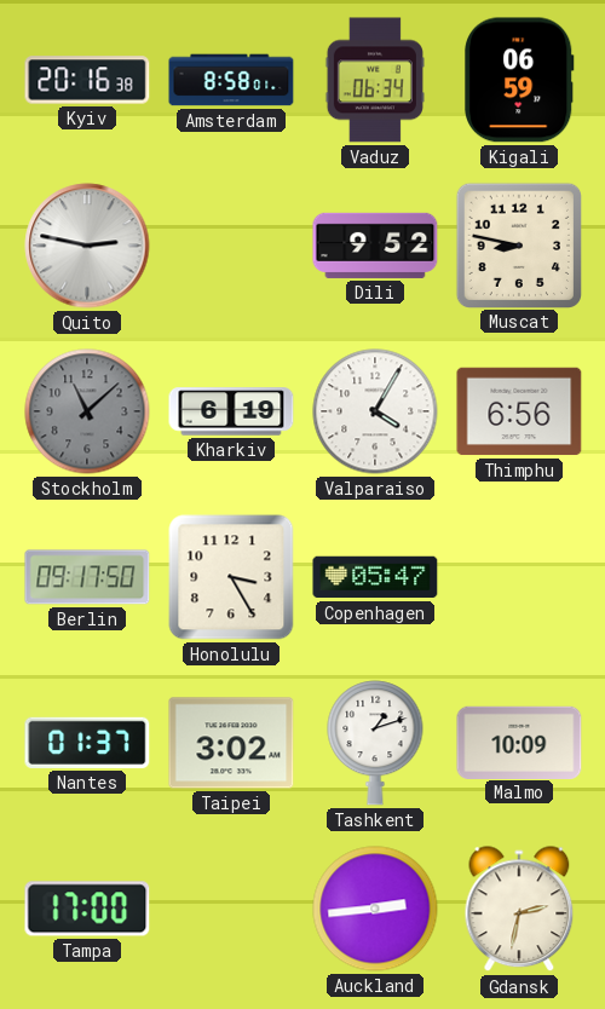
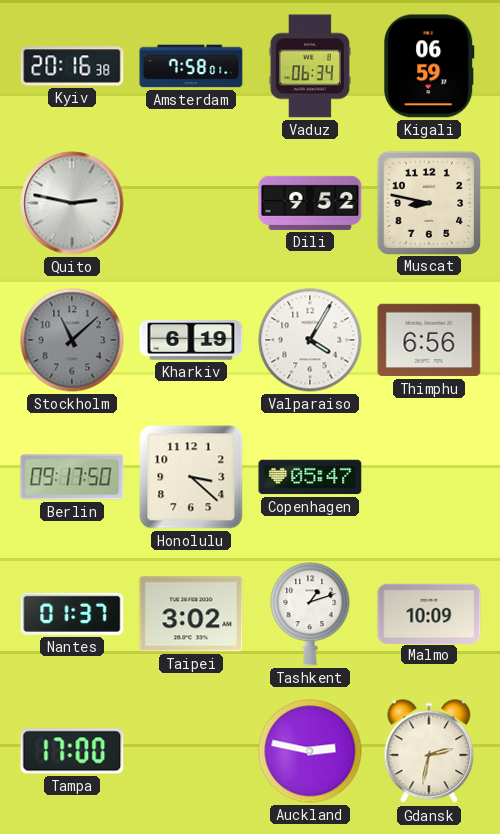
Amsterdam: 8:58 -> 7:58 (191, 66)
Honolulu: 3:25 -> 3:22 (191, 477)
Auckland: 2:44 -> 2:47 (310, 751)
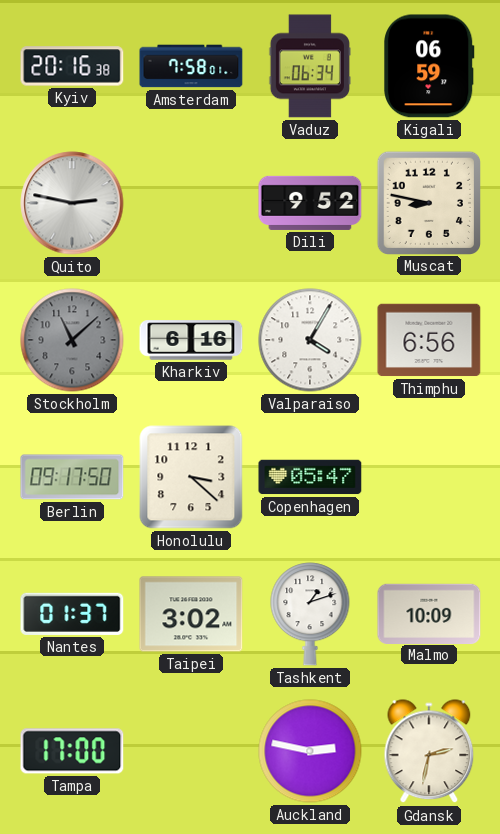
Kharkiv: 6:19 -> 6:16 (191, 340)
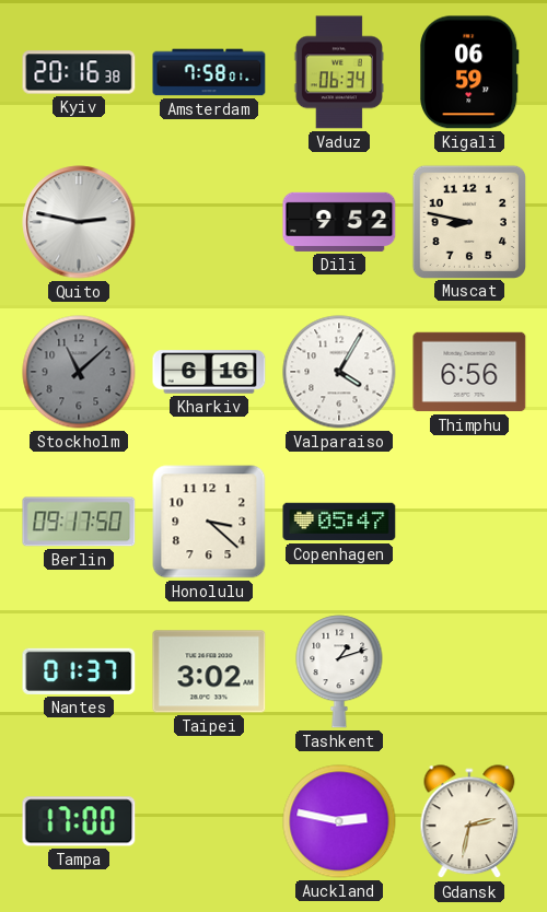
Malmo: 10:09 -> none (429, 613)
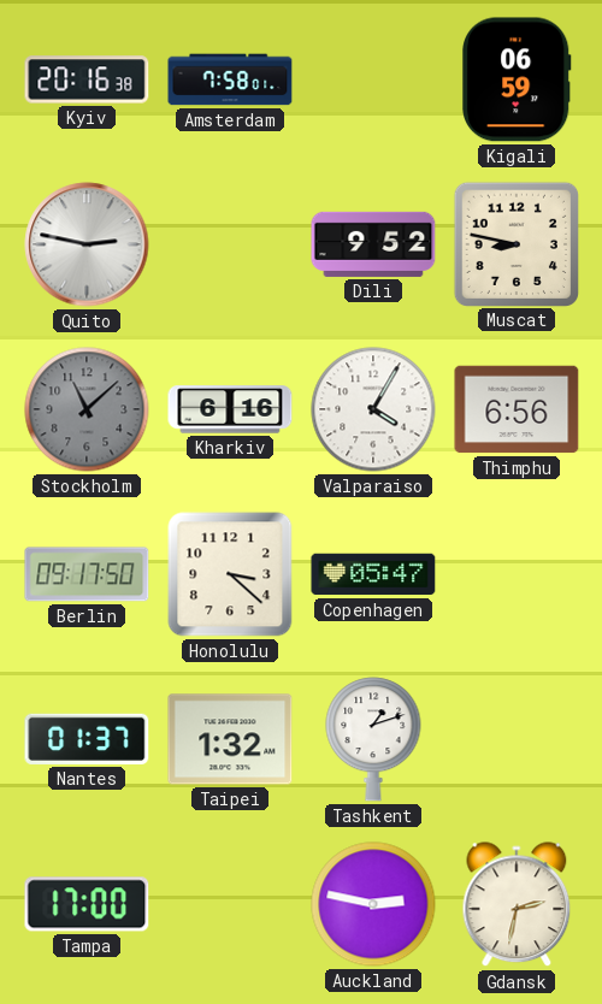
Vaduz: 06:34 -> none (339, 72)
Taipei: 3:02 -> 1:32 (230, 739)
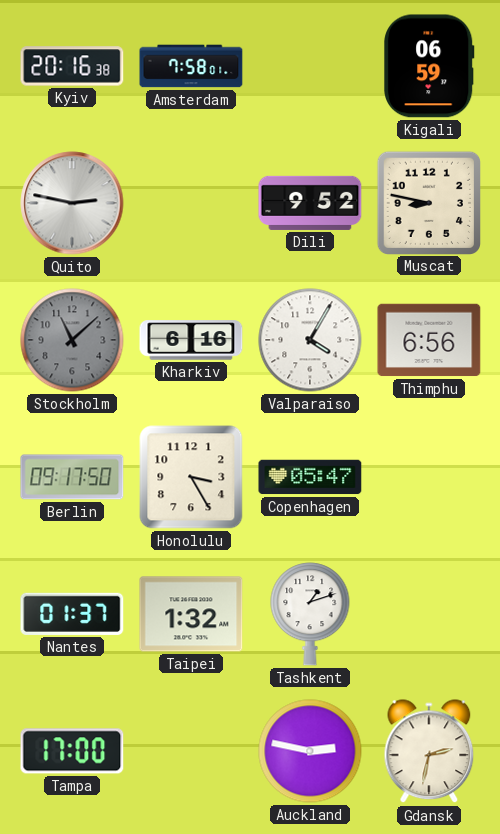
Honolulu: 3:22 -> 3:25 (191, 477)
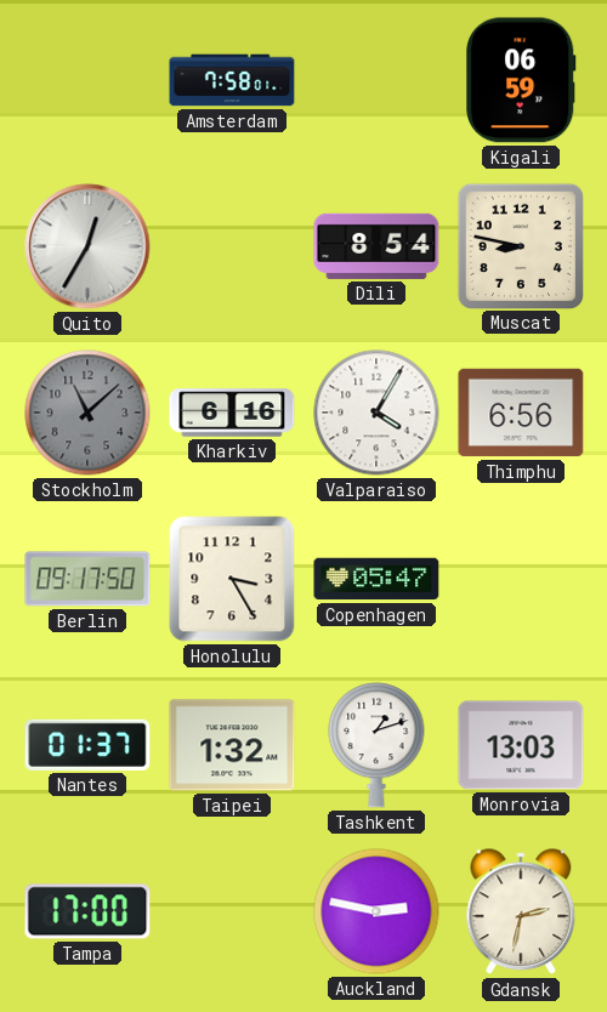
Kyiv: 20:16 -> none (72, 66)
Quito: 2:47 -> 12:35 (87, 246)
Dili: 9:52 -> 8:54 (376, 246)
Monrovia: none -> 13:03 (521, 745)
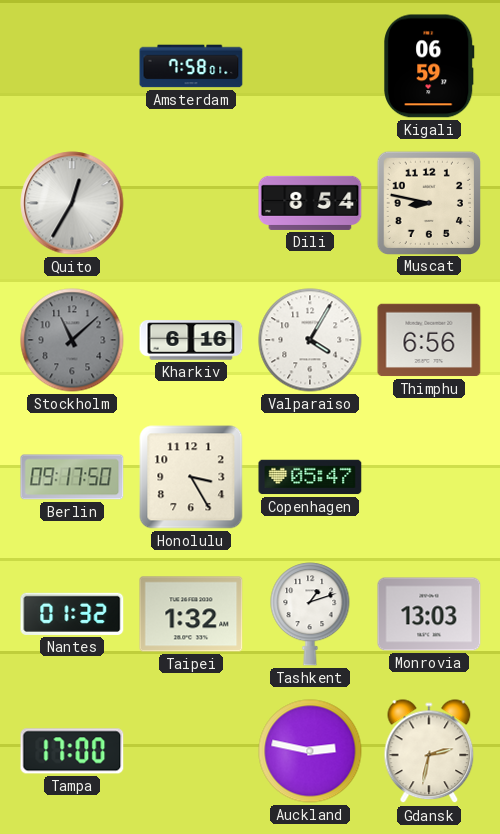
Nantes: 01:37 -> 01:32 (72, 614)
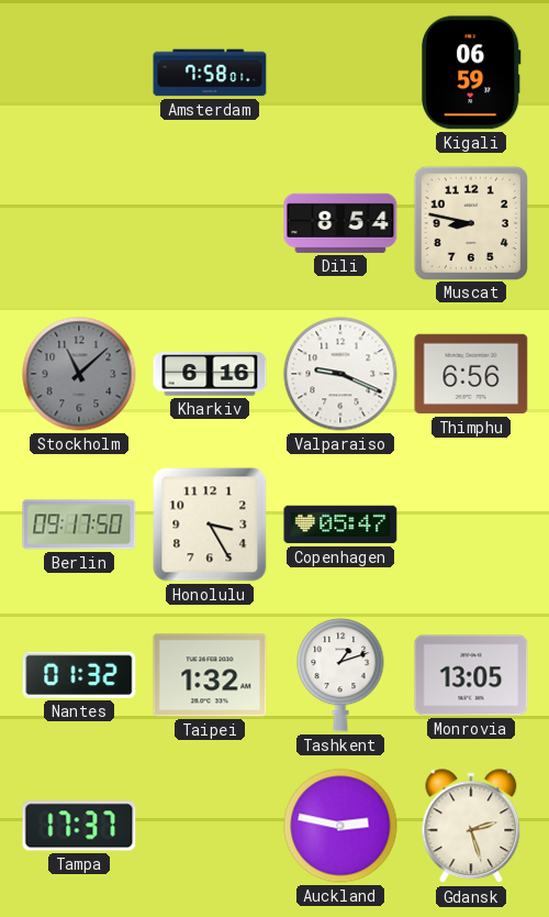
Quito: 12:35 -> none (72, 203)
Valparaiso: 4:05 -> 9:19 (340, 374)
Monrovia: 13:03 -> 13:05 (471, 675)
Tampa: 17:00 -> 17:37 (79, 826)
Gdansk: 2:32 -> 2:27 (471, 827)
